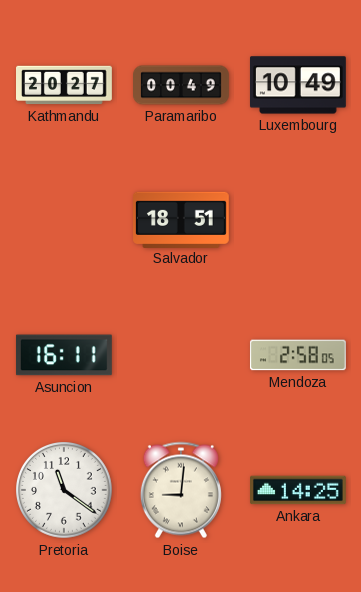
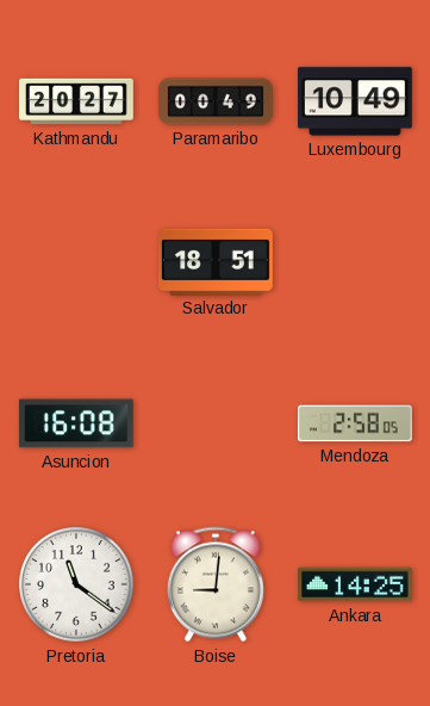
Asuncion: 16:11 -> 16:08 (76, 423)
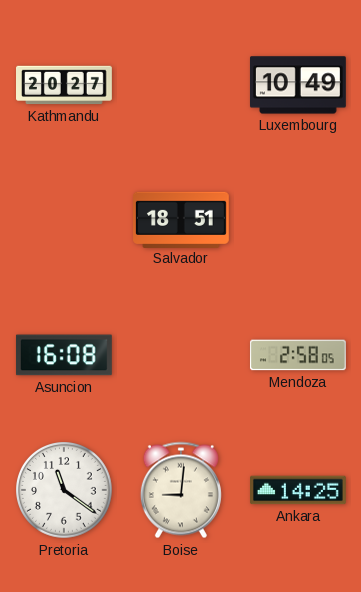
Paramaribo: 00:49 -> none (217, 101)
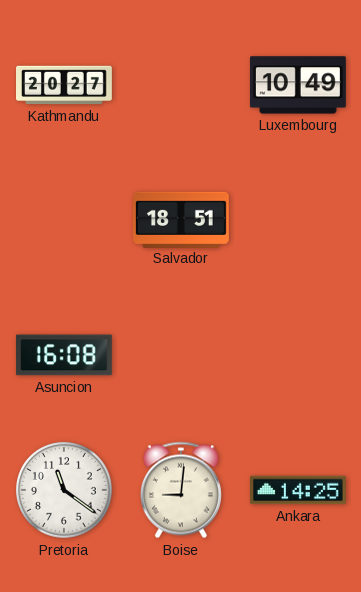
Mendoza: 2:58 -> none (298, 355)
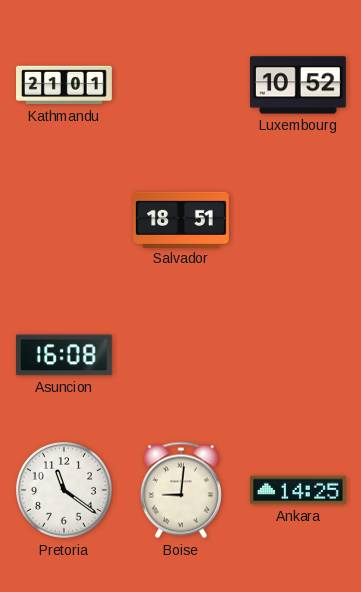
Kathmandu: 20:27 -> 21:01 (65, 85)
Luxembourg: 10:49 -> 10:52 (298, 85)
